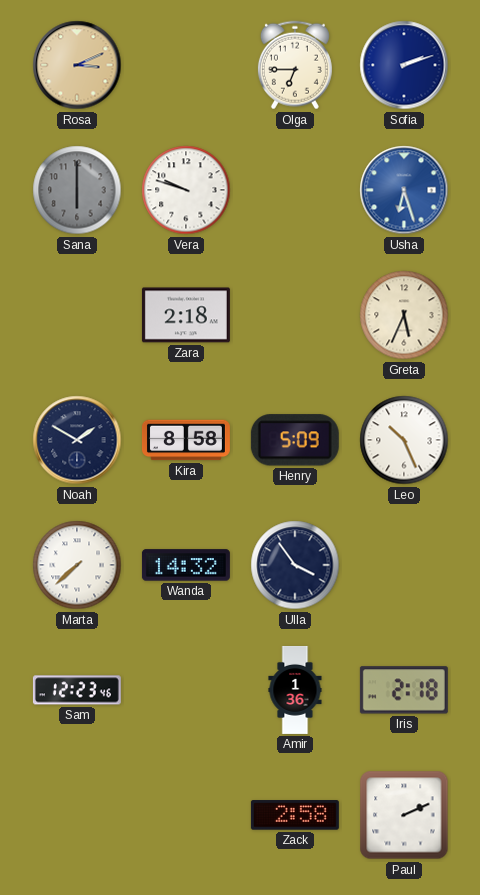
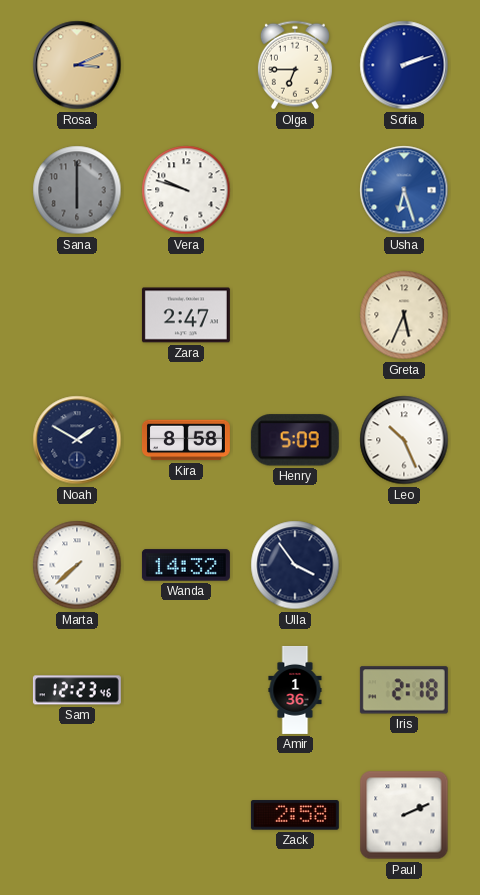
Zara: 2:18 -> 2:47 (186, 315)
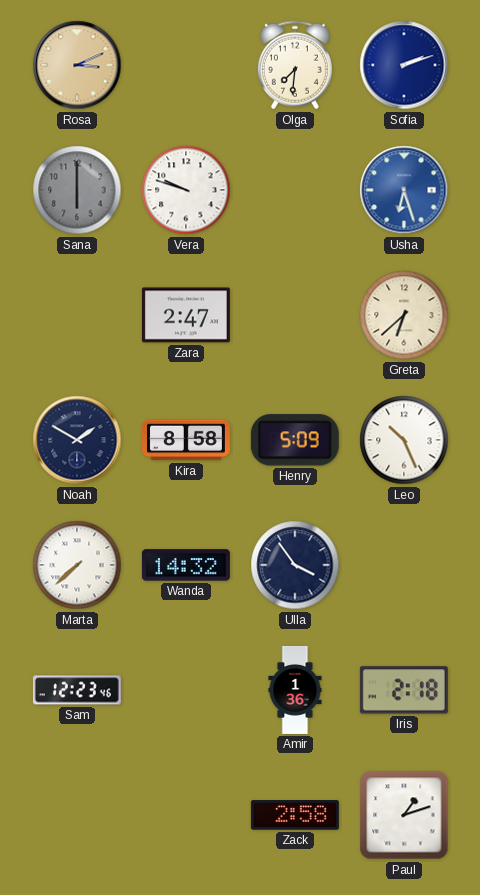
Olga: 6:45 -> 7:31 (295, 65)
Greta: 5:34 -> 6:38 (404, 315)
Paul: 2:11 -> 1:12 (404, 815)
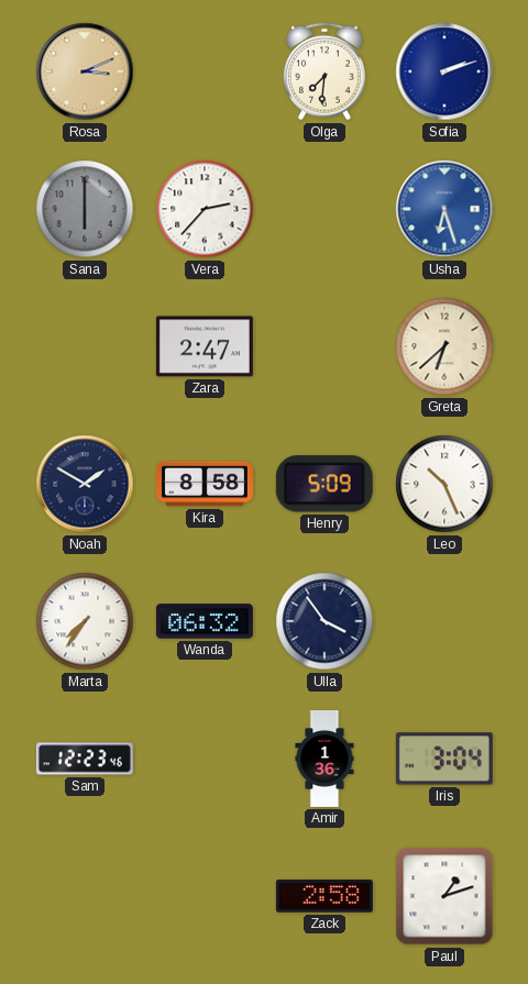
Vera: 9:48 -> 2:37 (205, 209)
Marta: 7:38 -> 7:36 (85, 621)
Wanda: 14:32 -> 06:32 (205, 621)
Iris: 2:18 -> 3:04 (444, 759)
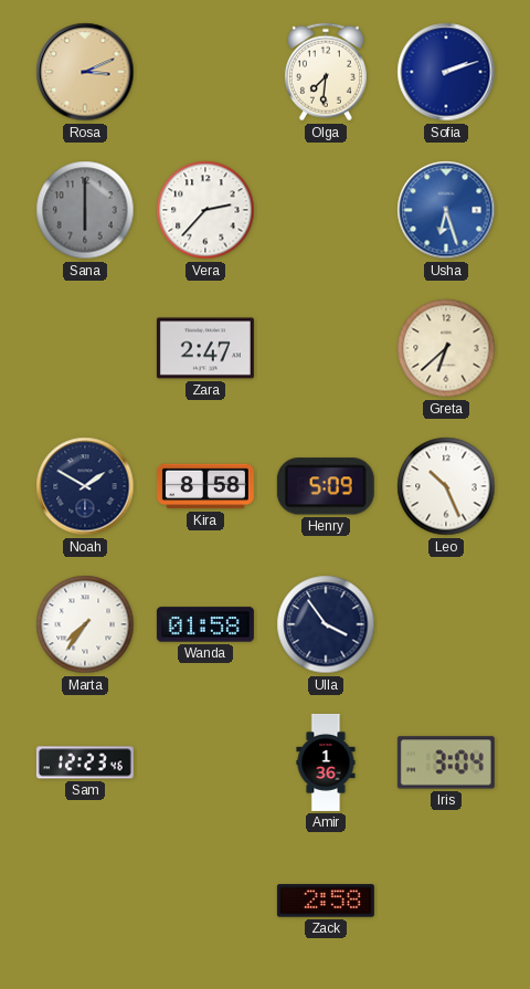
Wanda: 06:32 -> 01:58 (205, 624)
Paul: 1:12 -> none (444, 896)
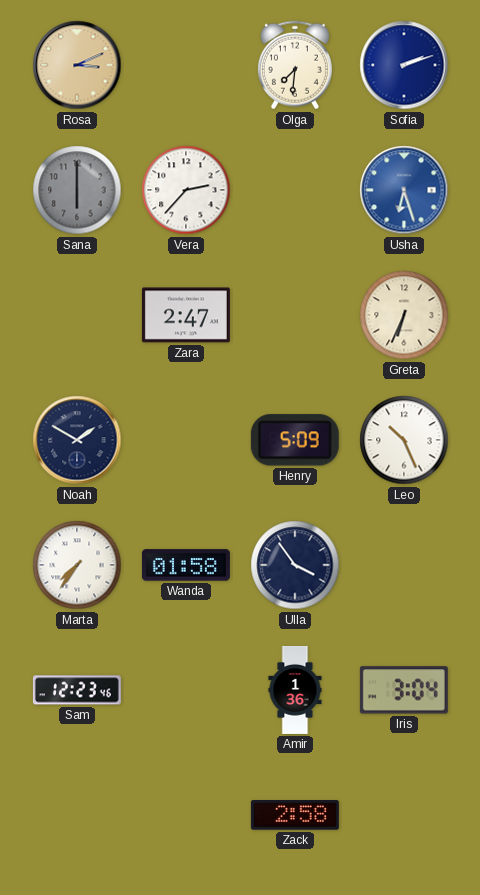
Greta: 6:38 -> 6:34 (404, 315)
Kira: 8:58 -> none (205, 486)
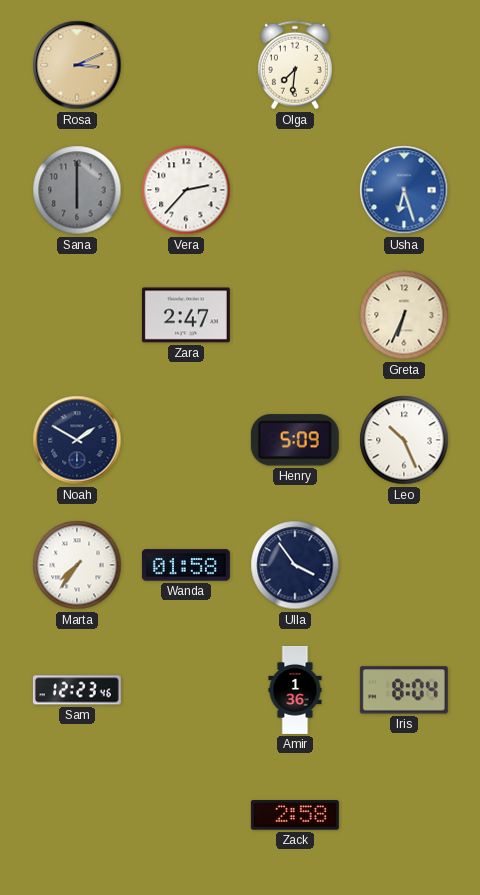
Sofia: 2:12 -> none (404, 65)
Iris: 3:04 -> 8:04 (404, 690)
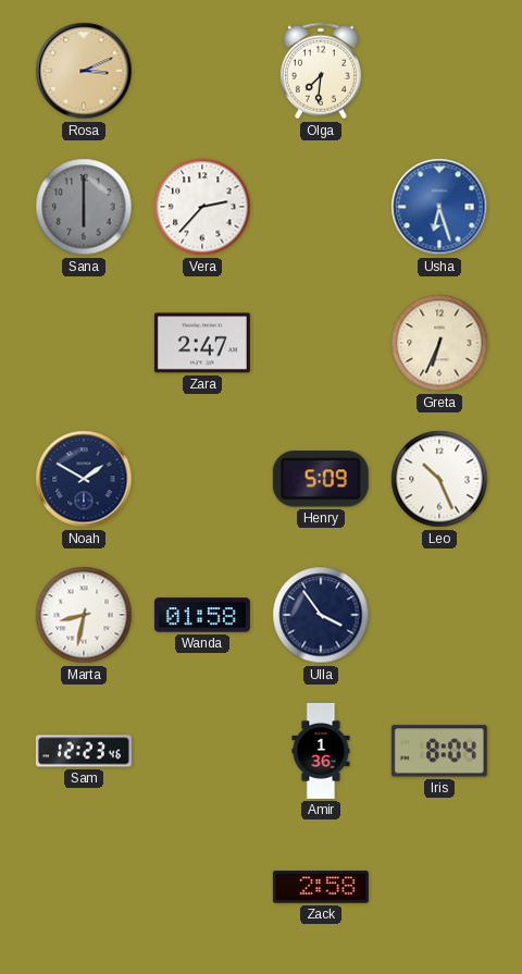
Marta: 7:36 -> 8:32 (84, 615)
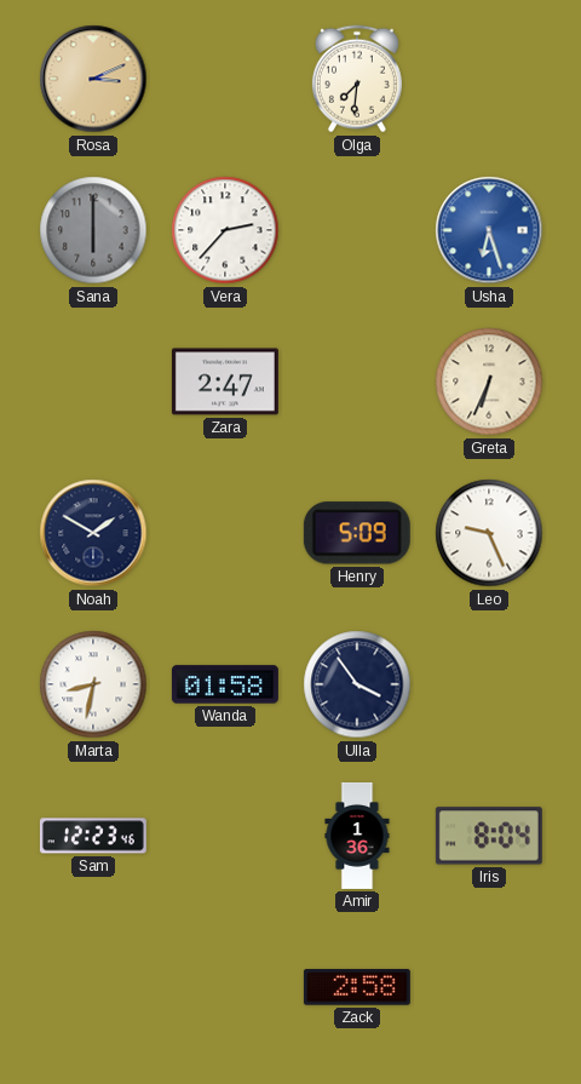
Leo: 10:26 -> 9:26 (489, 533)
